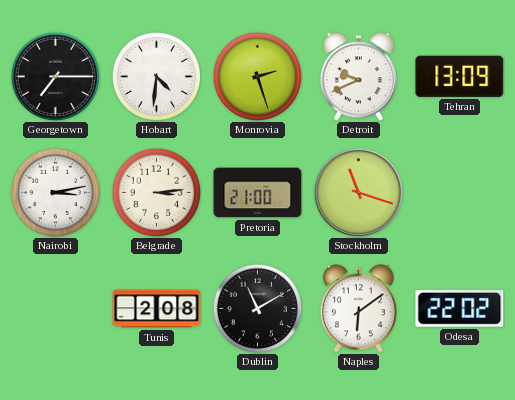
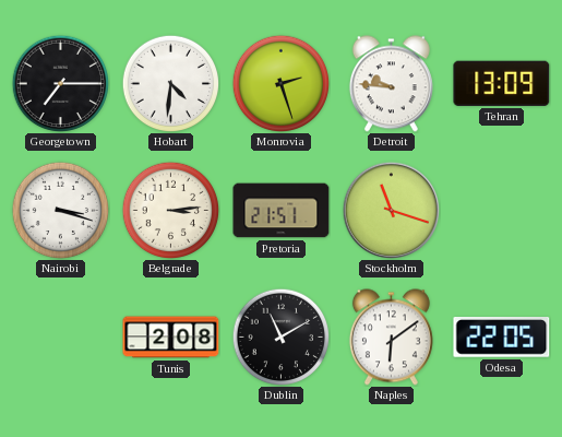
Detroit: 9:41 -> 9:46 (391, 84)
Nairobi: 3:13 -> 3:18 (60, 210)
Pretoria: 21:00 -> 21:51 (282, 211)
Odesa: 22:02 -> 22:05 (502, 338)
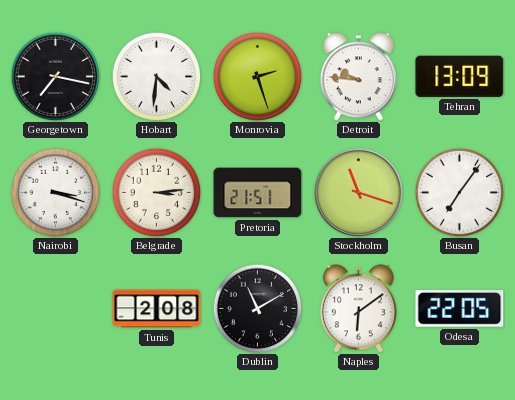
Georgetown: 7:15 -> 7:17 (55, 76)
Busan: none -> 7:06 (459, 192)
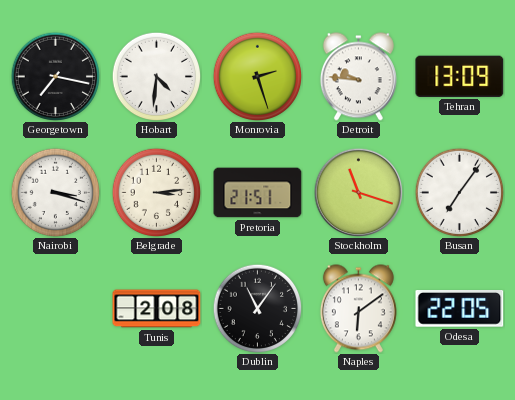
Dublin: 11:10 -> 11:06 (257, 308)
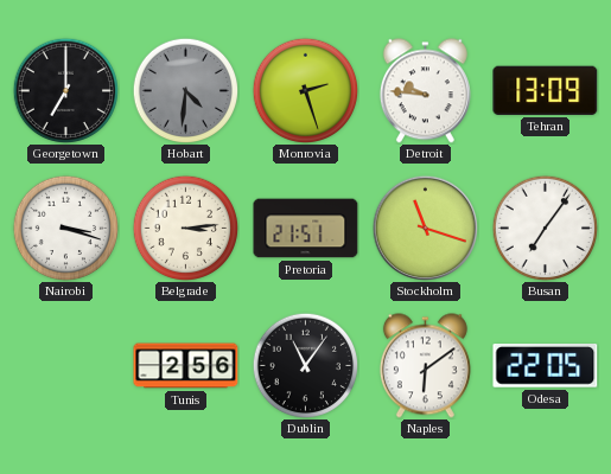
Georgetown: 7:17 -> 7:00 (65, 90)
Hobart dial: white -> grey (185, 90)
Tunis: 2:08 -> 2:56 (186, 366)
